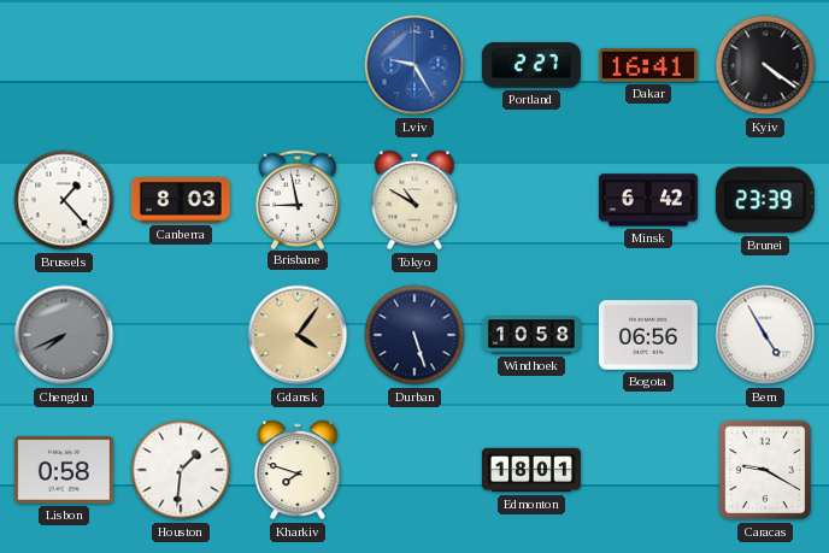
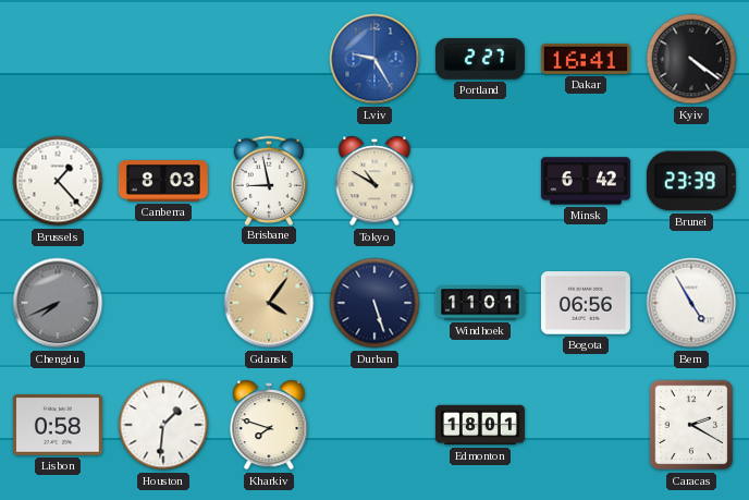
Windhoek: 10:58 -> 11:01 (480, 303)
Caracas: 9:20 -> 2:20 (691, 425)
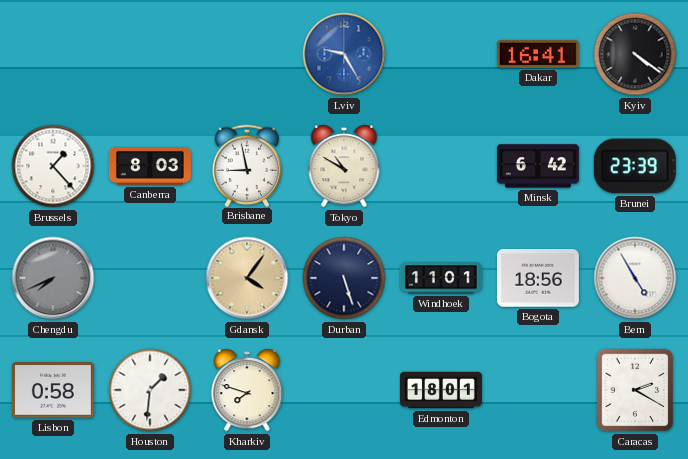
Portland: 2:27 -> none (480, 59)
Bogota: 06:56 -> 18:56 (538, 278)
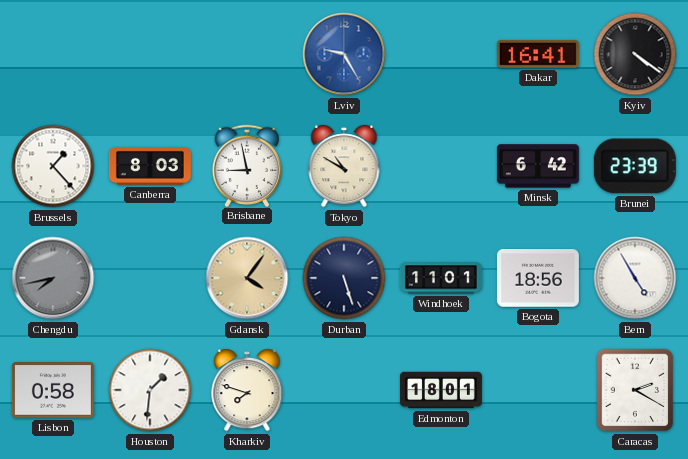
Chengdu: 7:41 -> 7:43 (53, 278)
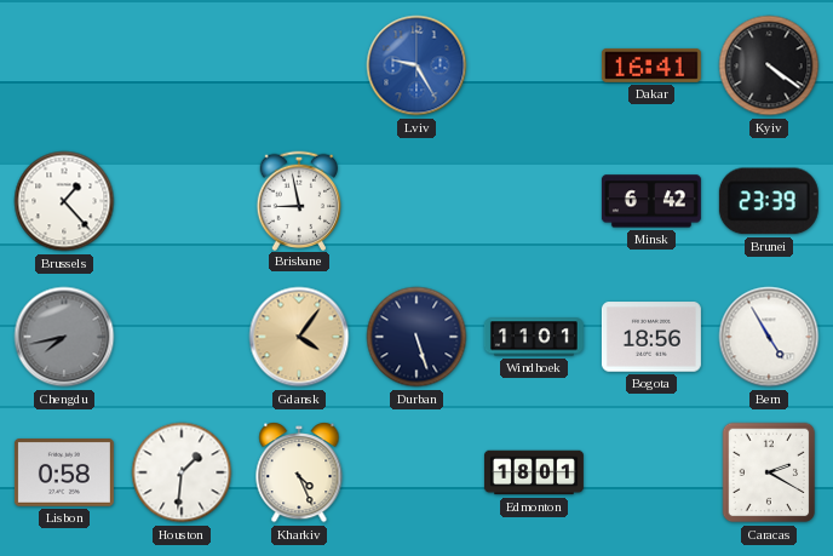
Canberra: 8:03 -> none (150, 167)
Tokyo: 10:50 -> none (344, 166)
Kharkiv: 7:48 -> 4:26 (299, 472)
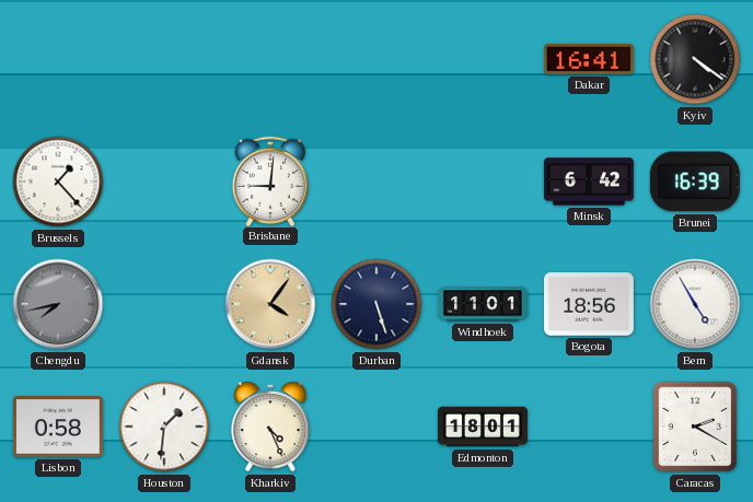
Lviv: 9:25 -> none (416, 65)
Brisbane: 8:58 -> 9:01 (270, 180)
Brunei: 23:39 -> 16:39 (695, 182)
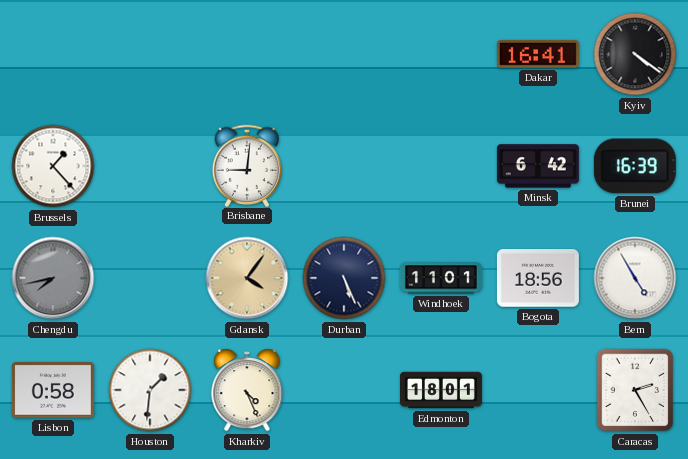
Durban: 5:27 -> 5:26 (344, 278)
Caracas: 2:20 -> 2:25 (635, 390)
